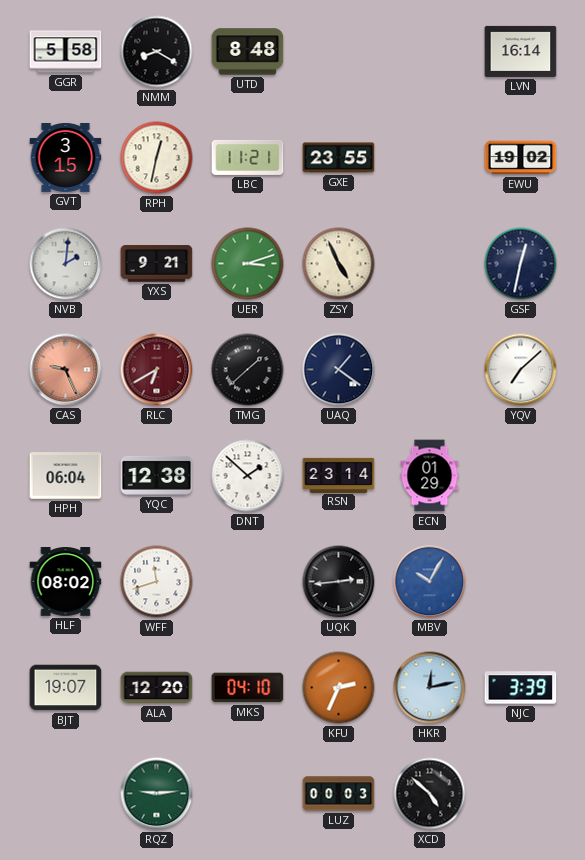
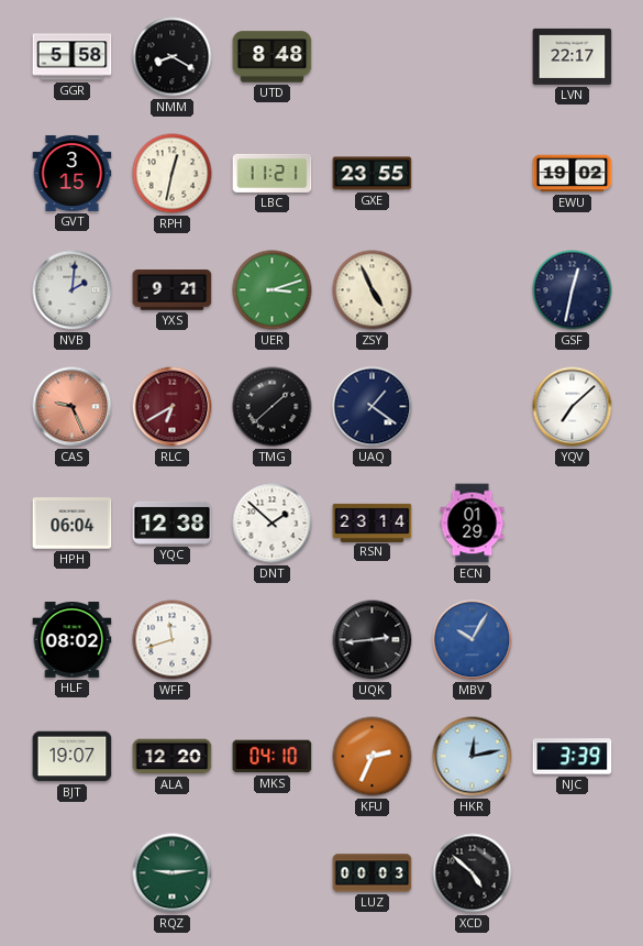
LVN: 16:14 -> 22:17 (573, 56)
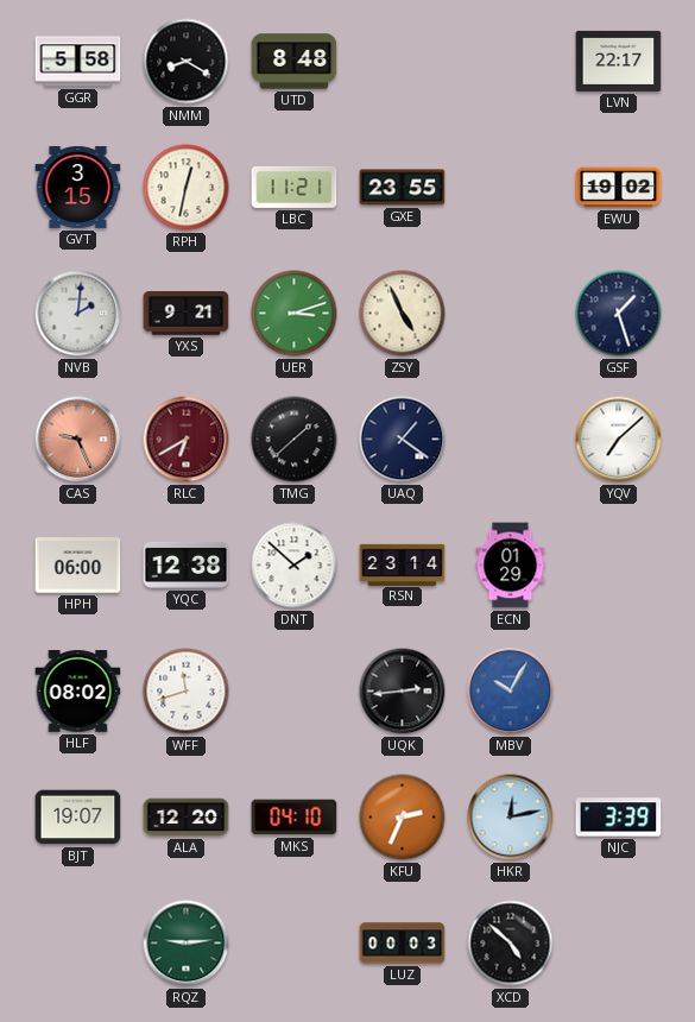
GSF: 12:32 -> 1:27 (619, 314)
HPH: 06:04 -> 06:00 (78, 566)
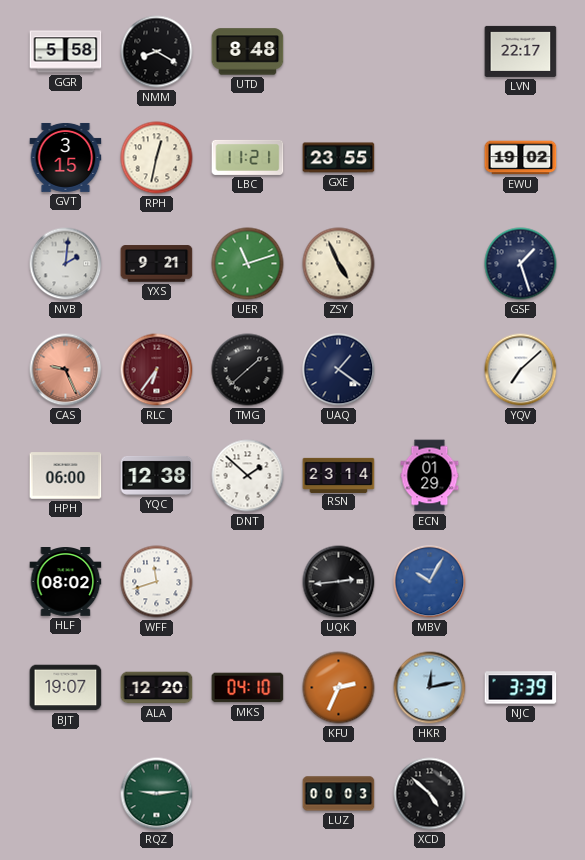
UER: 3:12 -> 11:12 (248, 264)
RLC: 6:40 -> 6:36 (157, 370)
